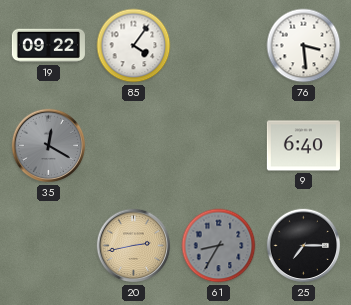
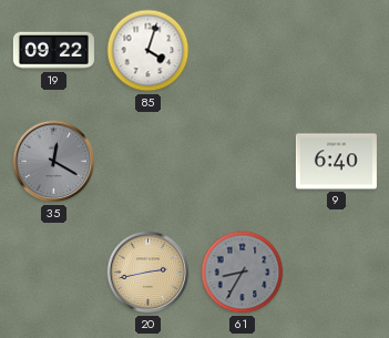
85: 4:06 -> 4:03 (149, 51)
76: 3:29 -> none (304, 46)
25: 7:15 -> none (304, 246)
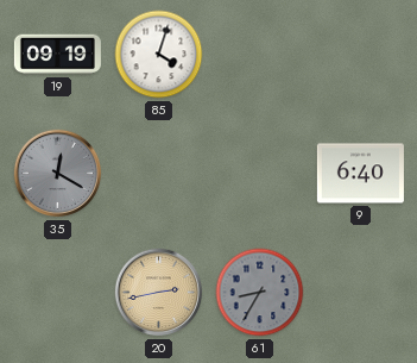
19: 09:22 -> 09:19 (57, 55)
